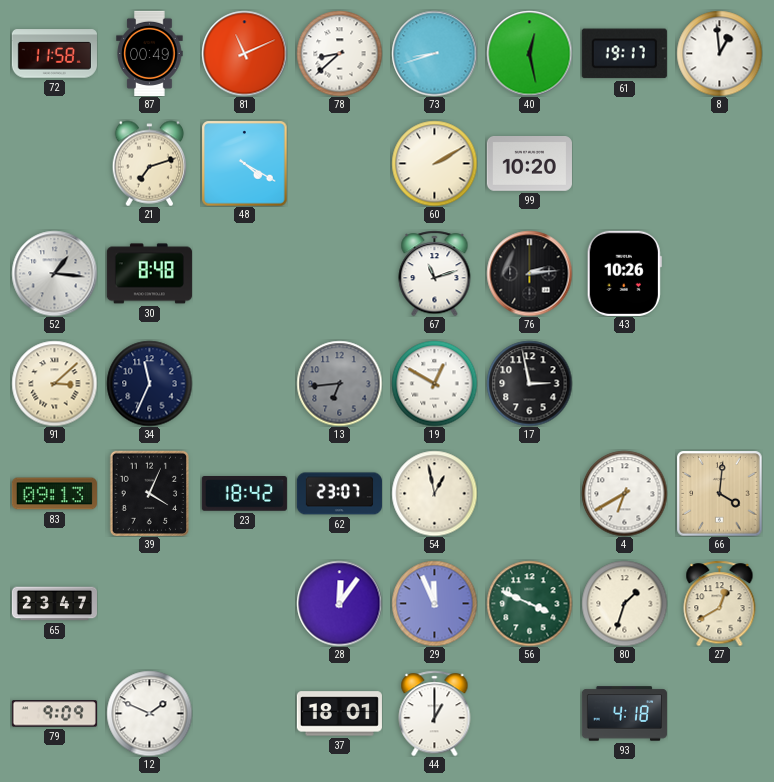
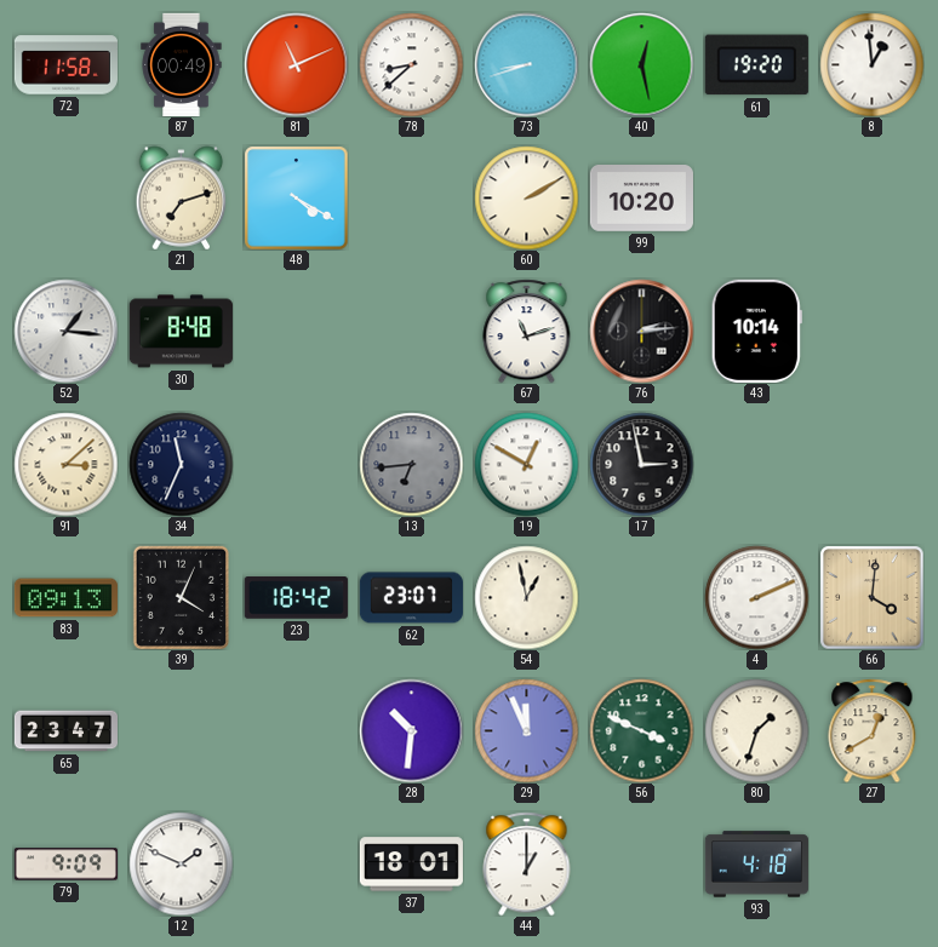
61: 19:17 -> 19:20 (756, 65)
43: 10:26 -> 10:14 (756, 331)
4: 6:40 -> 2:11 (756, 597)
28: 12:06 -> 10:31 (411, 730)
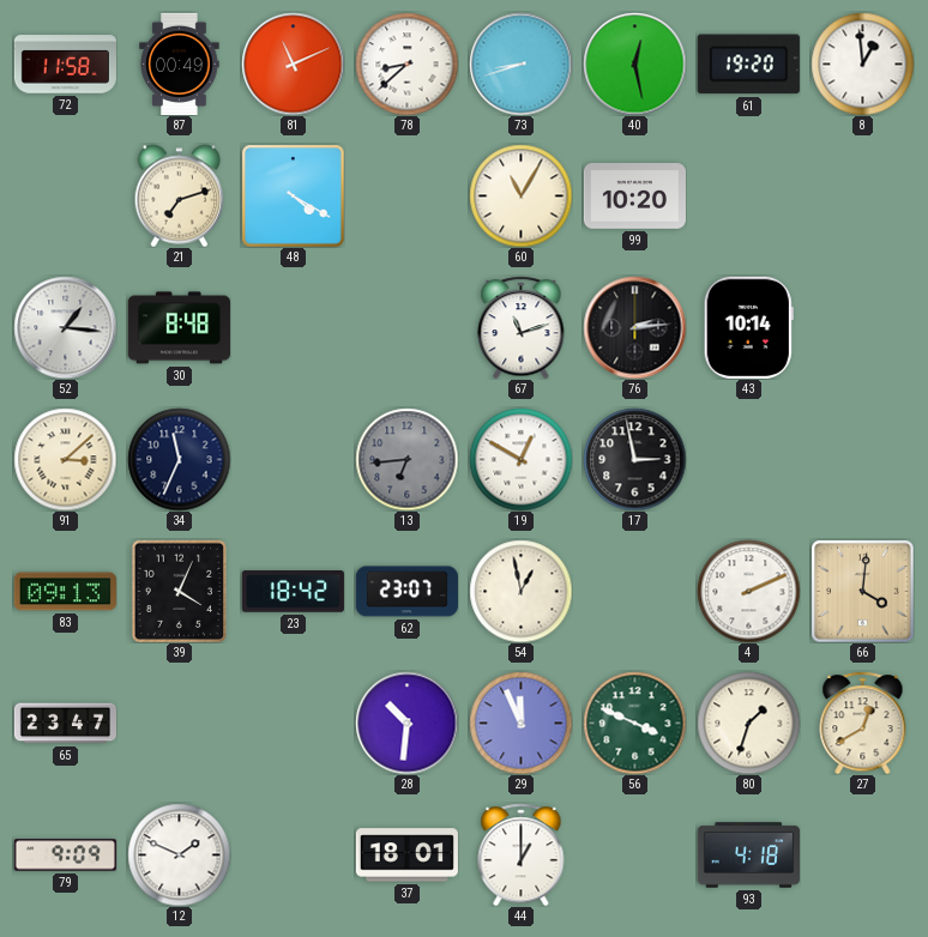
60: 2:10 -> 11:05 (520, 195)
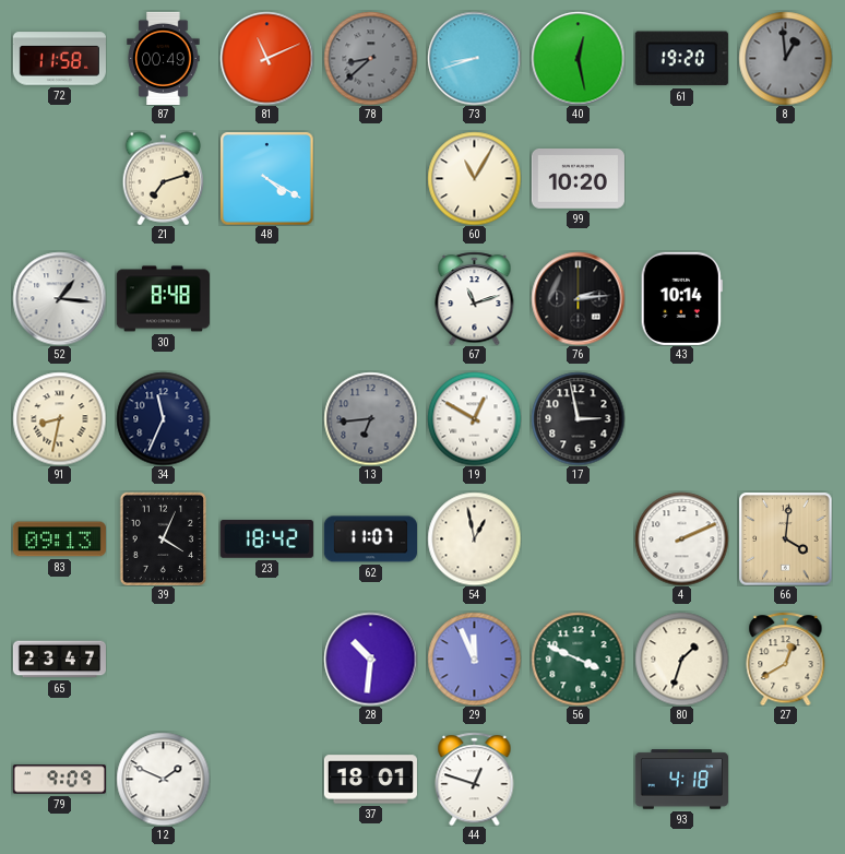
78 dial: white -> grey (370, 58)
8 dial: white -> grey (785, 58)
91: 3:08 -> 8:32 (59, 418)
62: 23:07 -> 11:07 (370, 539)
44: 1:00 -> 12:48 (475, 779)
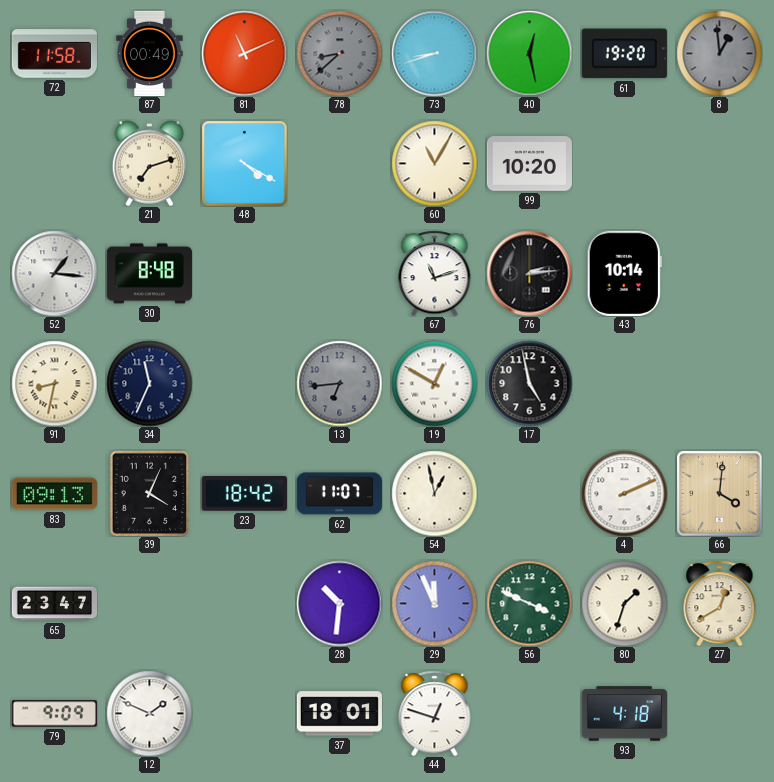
17: 2:58 -> 4:58 (529, 383)
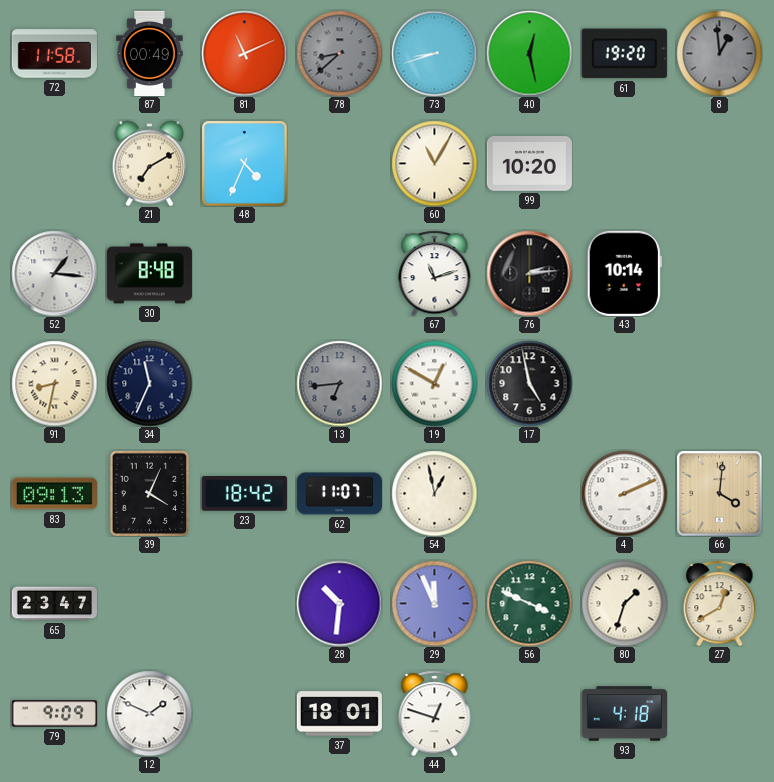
21: 7:12 -> 7:10 (150, 163)
48: 4:20 -> 4:34 (244, 163)
